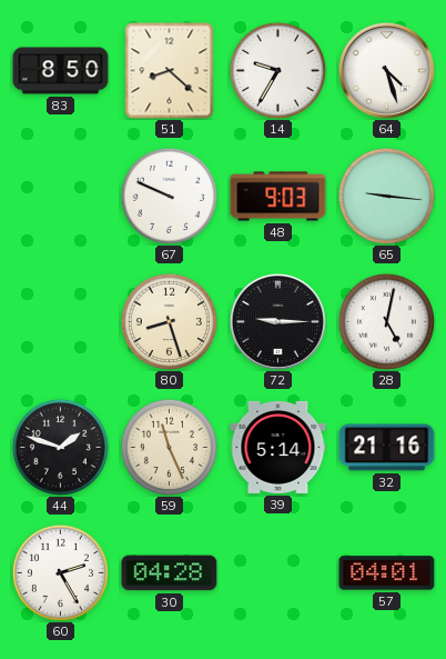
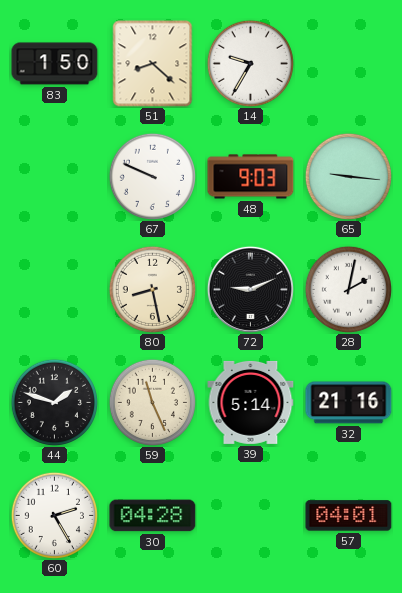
83: 8:50 -> 1:50 (55, 64)
64: 4:27 -> none (386, 70)
80: 8:27 -> 8:28 (152, 289)
72: 9:15 -> 9:11 (250, 289)
28: 5:02 -> 2:02 (348, 289)
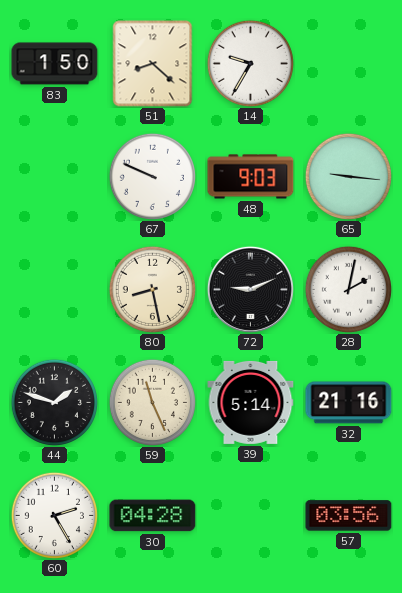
57: 04:01 -> 03:56 (349, 516)
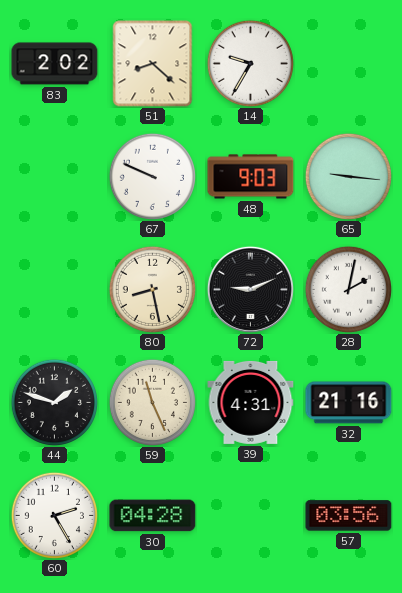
83: 1:50 -> 2:02 (55, 64)
39: 5:14 -> 4:31 (251, 402)
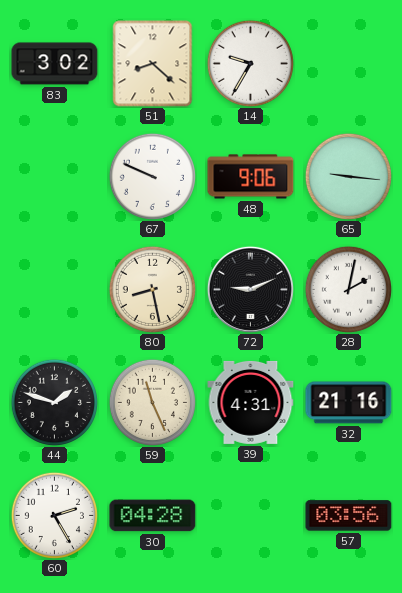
83: 2:02 -> 3:02 (55, 64)
48: 9:03 -> 9:06 (251, 177)
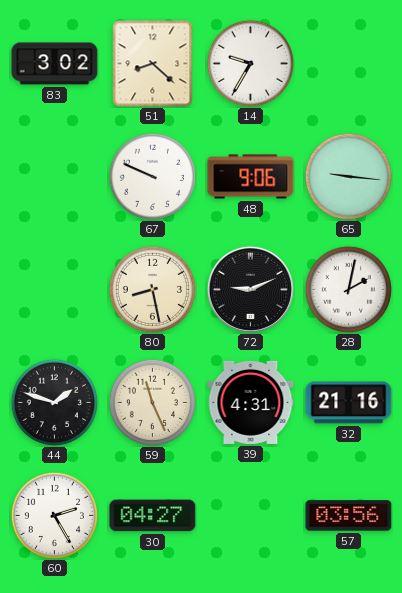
30: 04:28 -> 04:27 (153, 516)
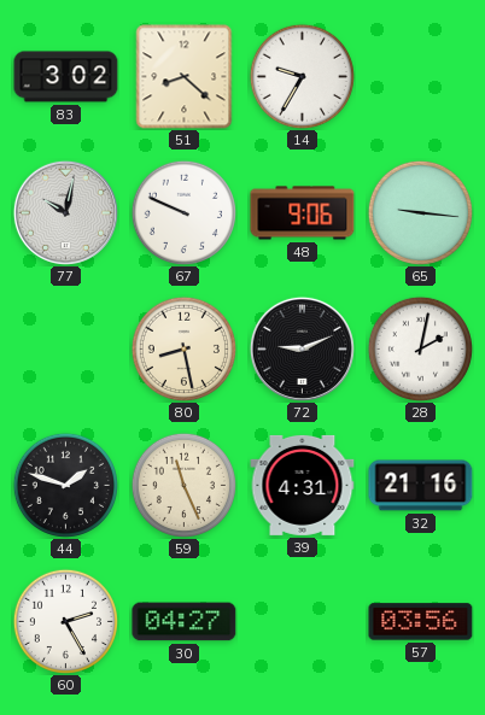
77: none -> 10:02 (65, 212)
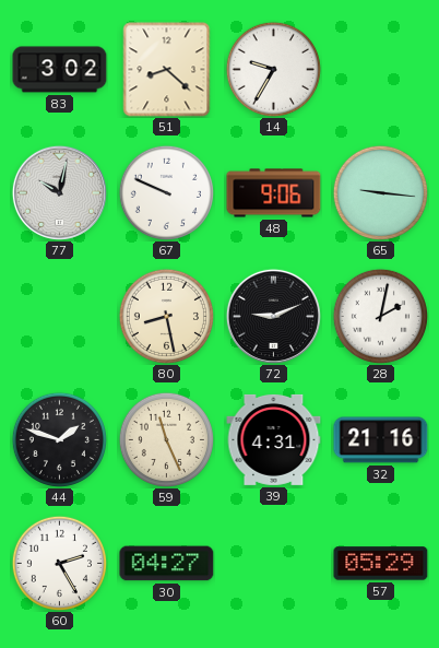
57: 03:56 -> 05:29 (381, 564)
